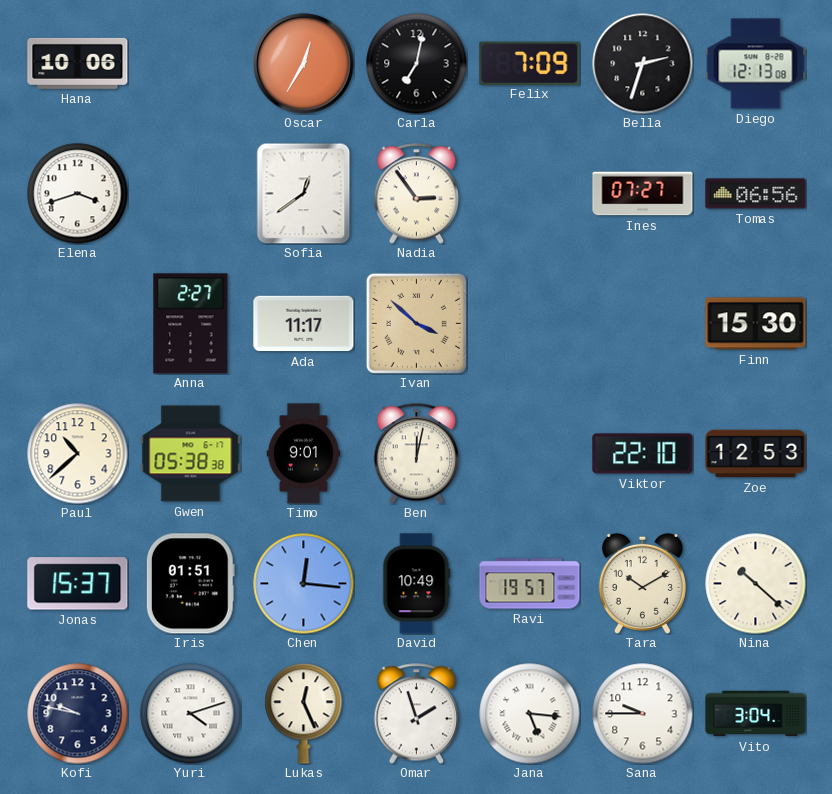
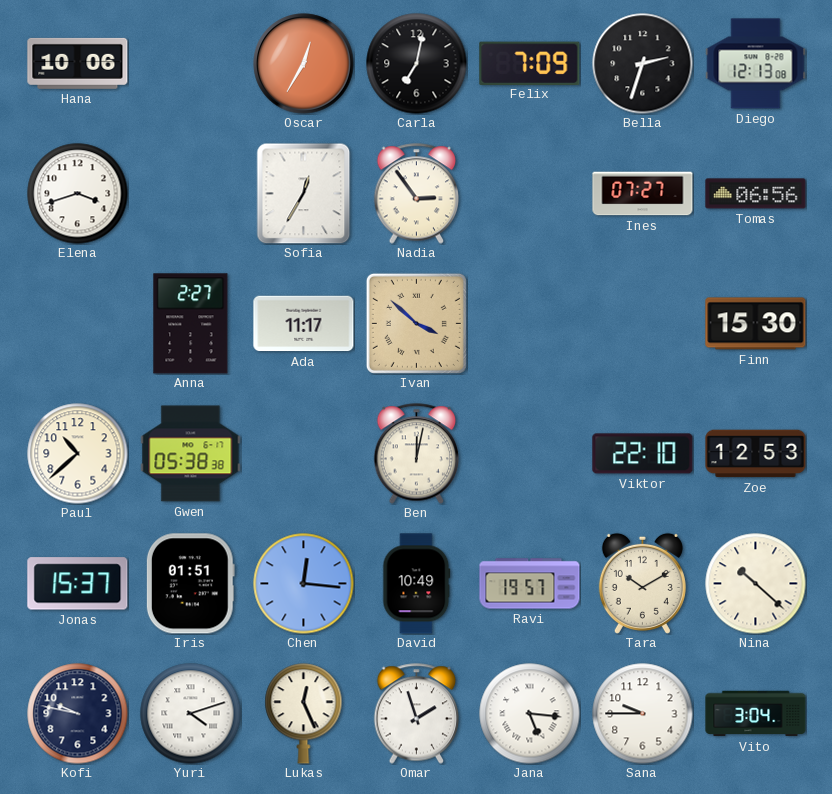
Sofia: 12:39 -> 12:35 (304, 193)
Timo: 9:01 -> none (304, 454)
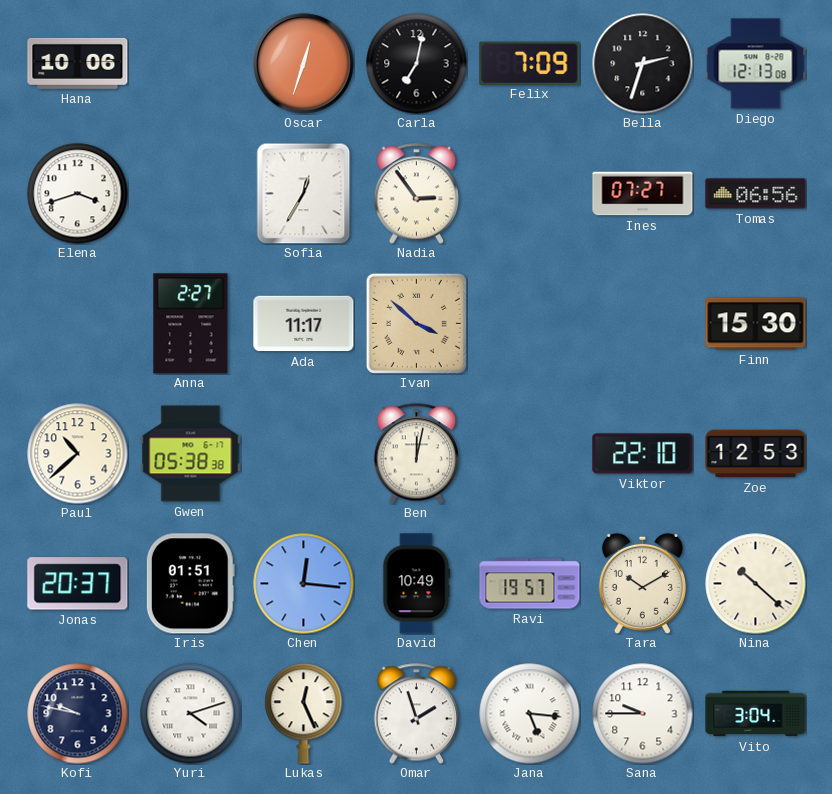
Oscar: 12:35 -> 12:33 (304, 64)
Jonas: 15:37 -> 20:37 (78, 584)
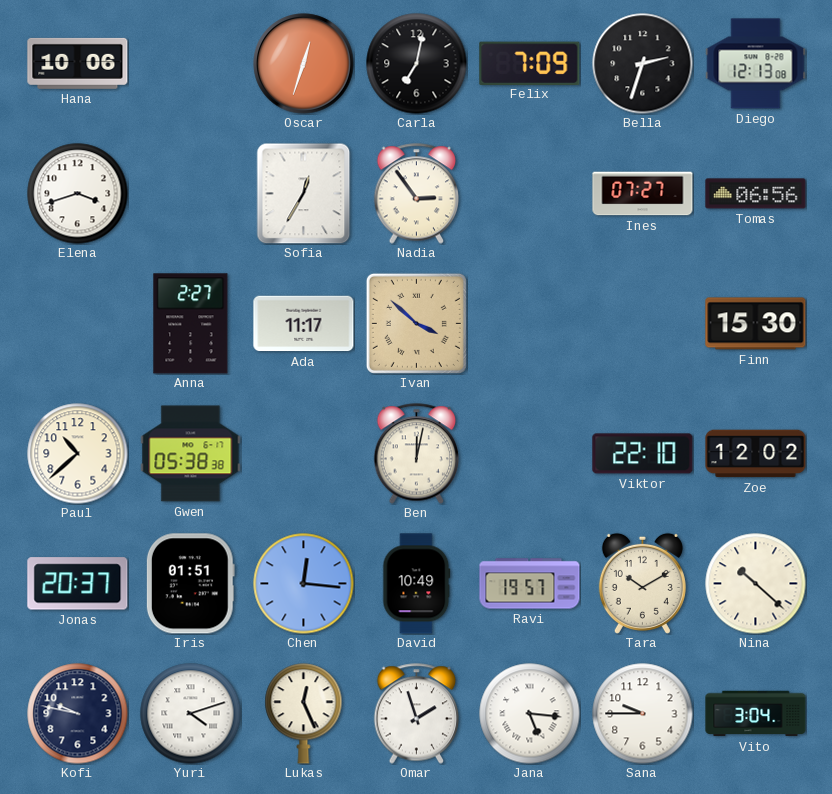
Zoe: 12:53 -> 12:02 (756, 454)
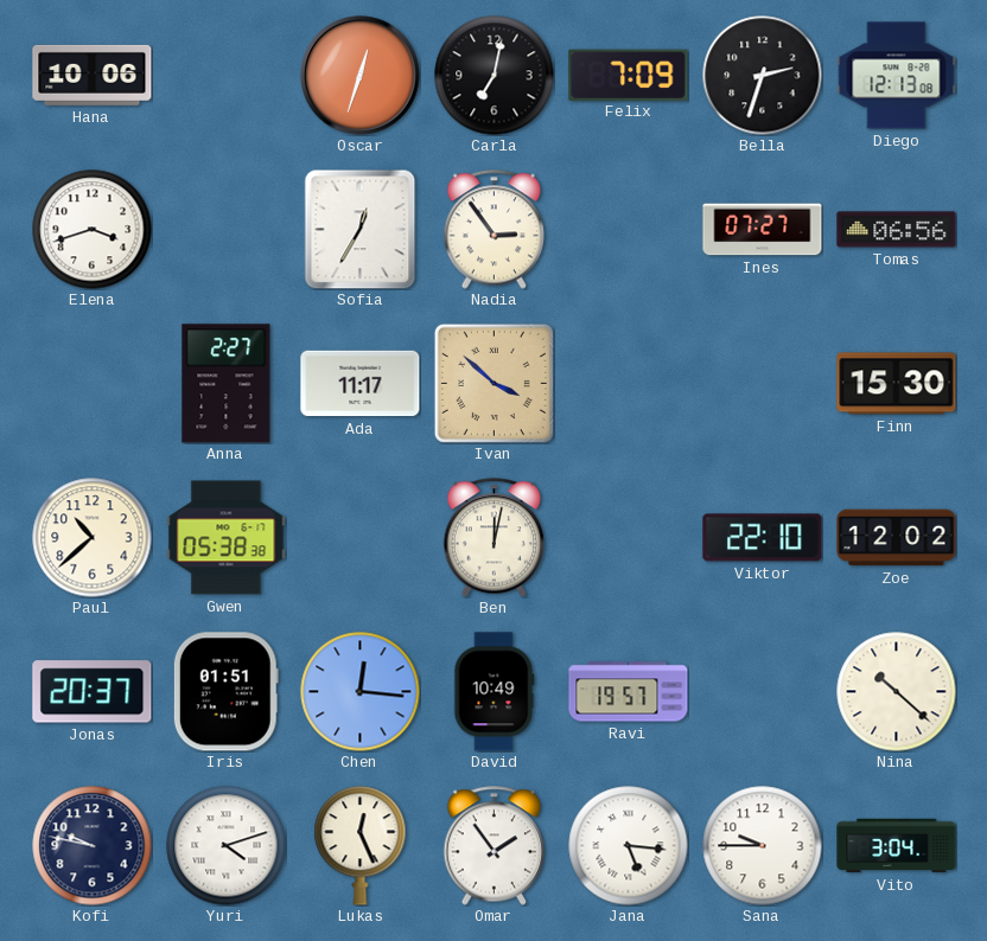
Tara: 10:10 -> none (642, 583)
Omar: 1:57 -> 1:54 (495, 846)
